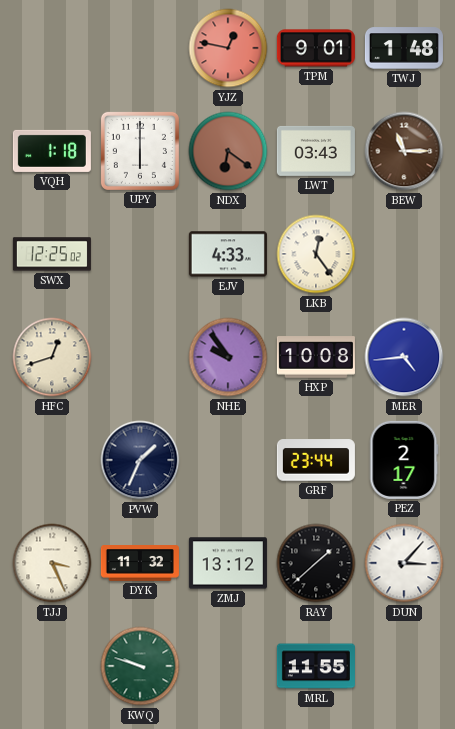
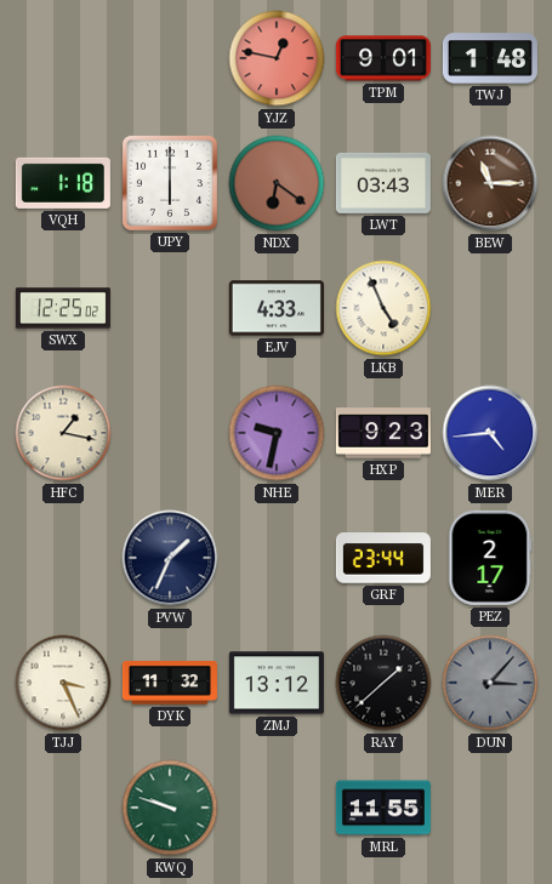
LKB: 12:24 -> 4:56 (383, 308)
HFC: 12:42 -> 1:17 (63, 433)
NHE: 9:54 -> 9:32 (277, 433)
HXP: 10:08 -> 9:23 (383, 433)
DUN dial: white -> grey (490, 683)
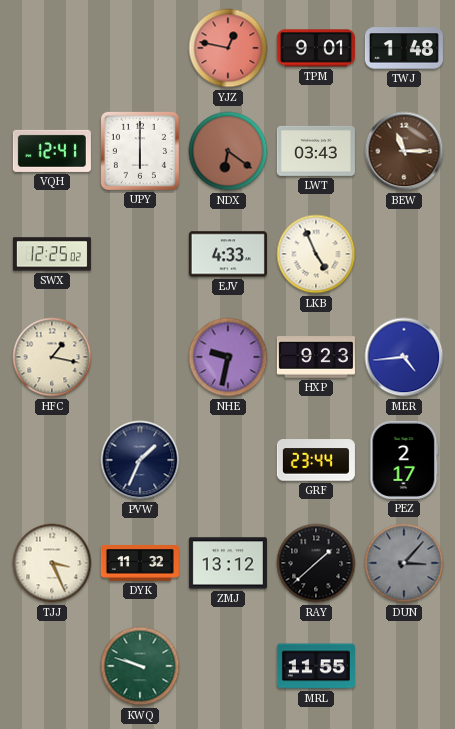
VQH: 1:18 -> 12:41 (52, 151)
